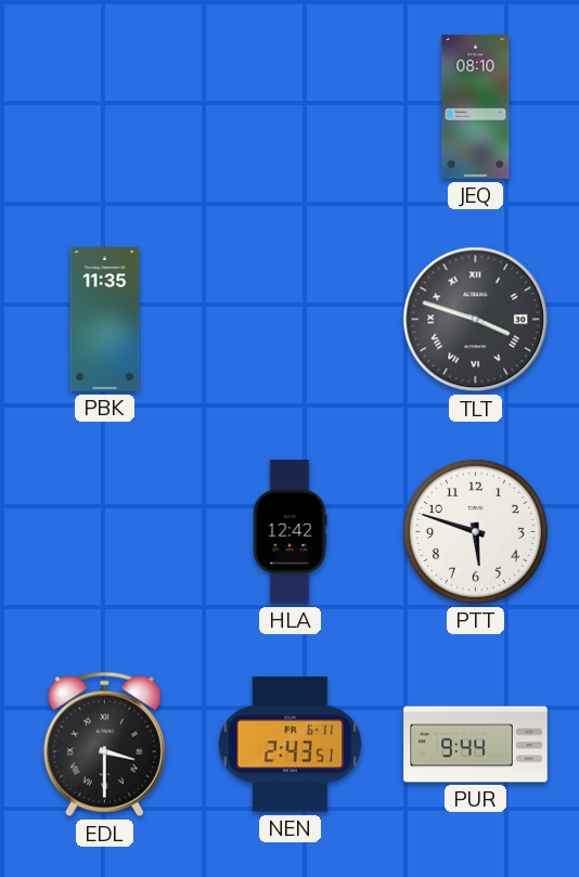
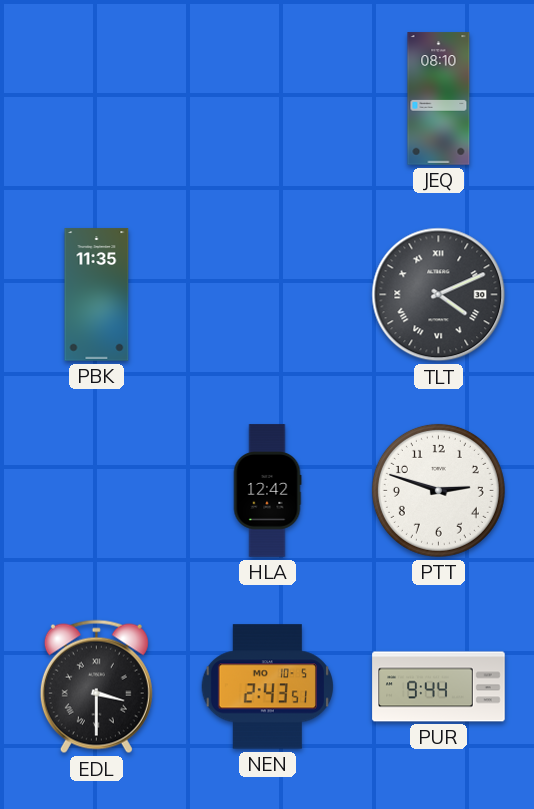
TLT: 3:48 -> 4:11 (439, 295)
PTT: 5:48 -> 2:48 (438, 490)
NEN date: FR 6-11 -> MO 10-5 (267, 687)
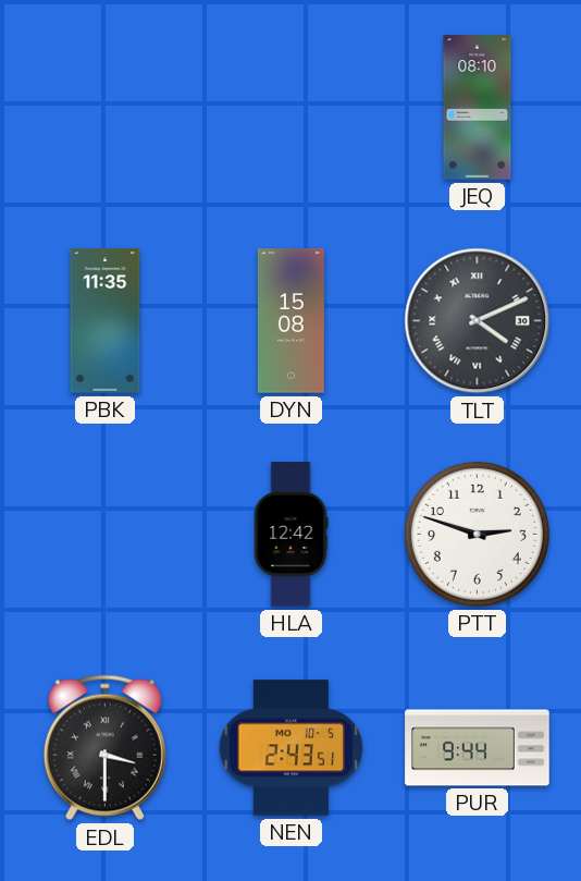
DYN: none -> 15:08 (290, 321)
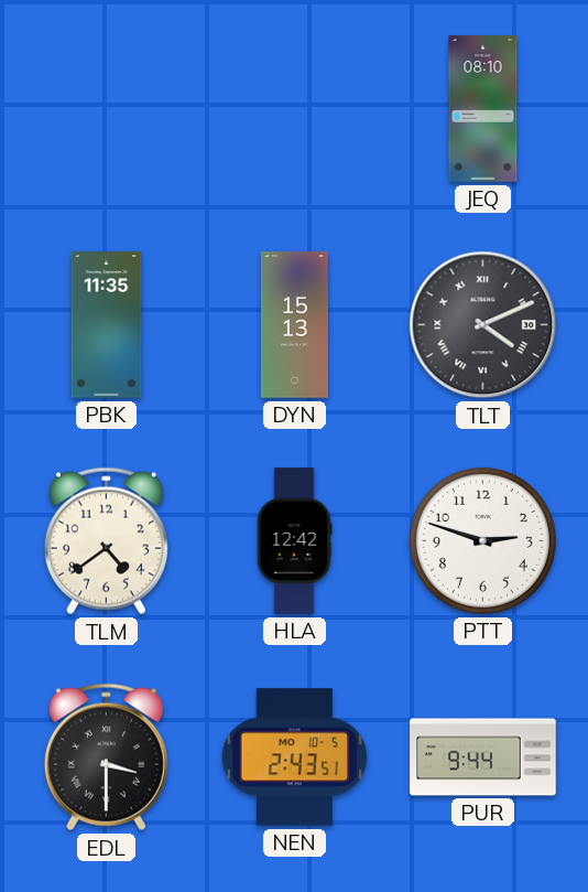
DYN: 15:08 -> 15:13 (294, 325)
TLM: none -> 4:39 (106, 541)
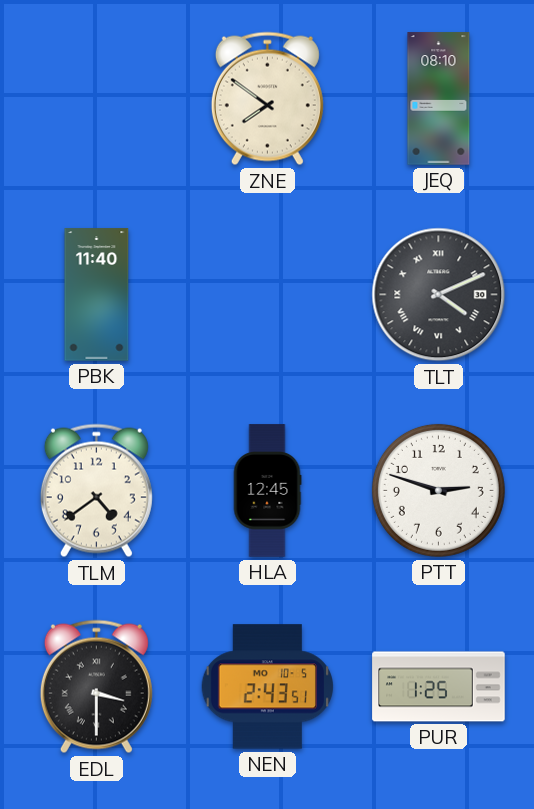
ZNE: none -> 7:51 (267, 99)
PBK: 11:35 -> 11:40 (97, 295)
DYN: 15:13 -> none (294, 325)
HLA: 12:42 -> 12:45 (267, 491)
PUR: 9:44 -> 1:25 (439, 687)
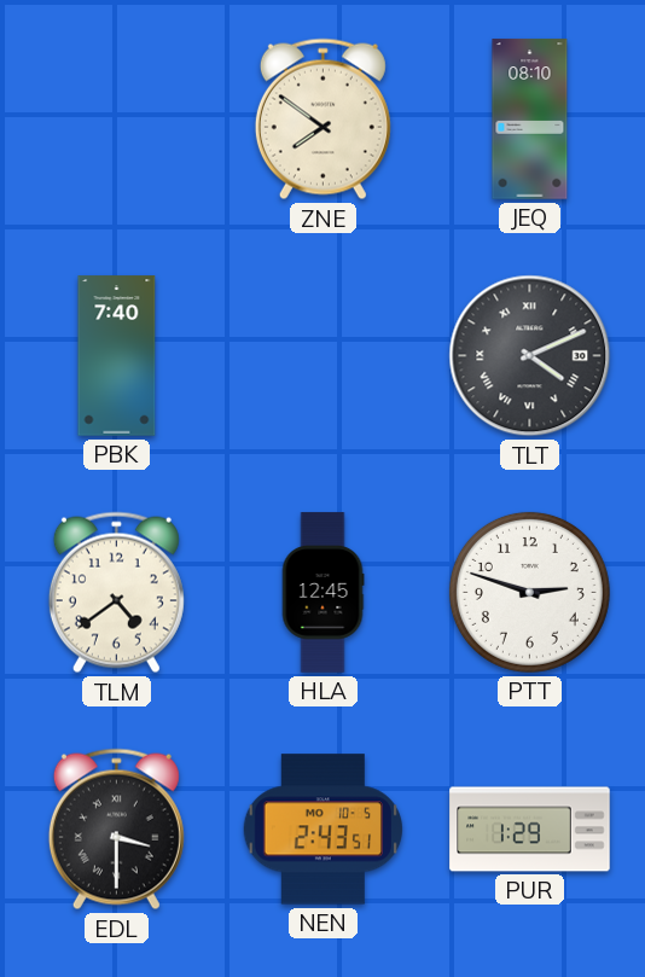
PBK: 11:40 -> 7:40 (117, 356)
PUR: 1:25 -> 1:29 (530, 830)
